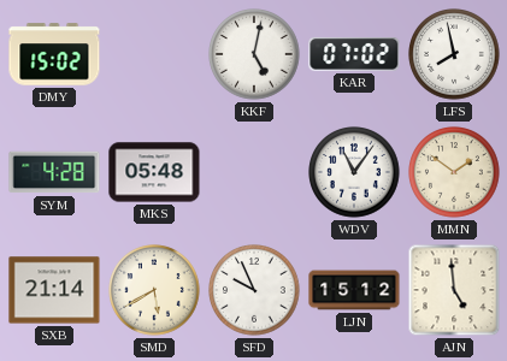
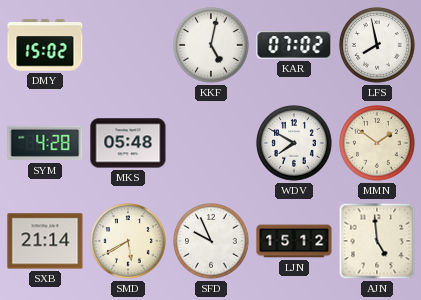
WDV: 11:06 -> 7:50 (294, 143)
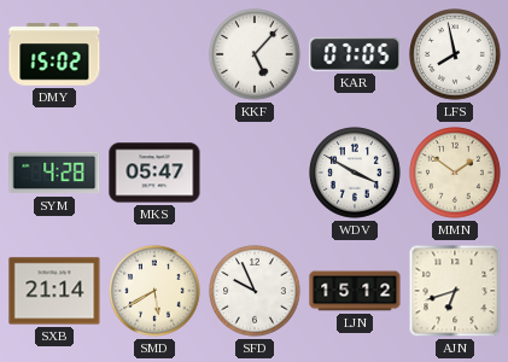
KKF: 5:02 -> 5:07 (255, 54)
KAR: 07:02 -> 07:05 (355, 56)
MKS: 05:48 -> 05:47 (154, 173)
WDV: 7:50 -> 3:50 (355, 173)
AJN: 4:59 -> 6:42 (455, 291)
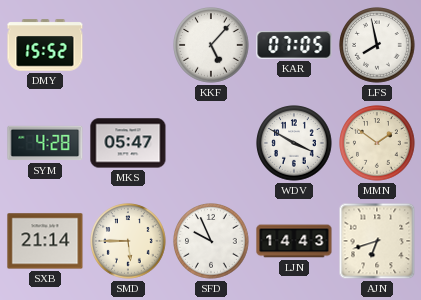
DMY: 15:02 -> 15:52 (45, 45)
SMD: 5:40 -> 5:45 (128, 241)
LJN: 15:12 -> 14:43 (294, 241)
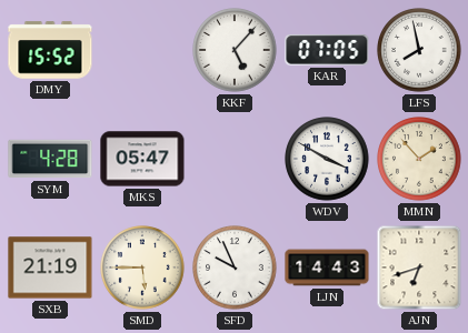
MMN: 1:51 -> 1:53 (419, 159)
SXB: 21:14 -> 21:19 (50, 268)
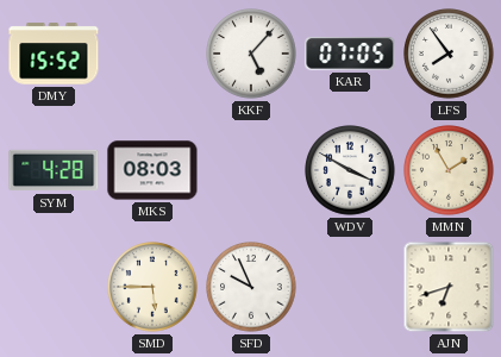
LFS: 7:58 -> 7:54 (449, 54)
MKS: 05:47 -> 08:03 (152, 170)
MMN: 1:53 -> 1:55 (449, 170)
SXB: 21:19 -> none (50, 268)
LJN: 14:43 -> none (327, 268)
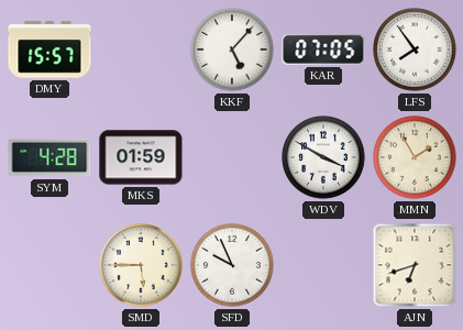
DMY: 15:52 -> 15:57 (49, 50)
MKS: 08:03 -> 01:59 (141, 157)
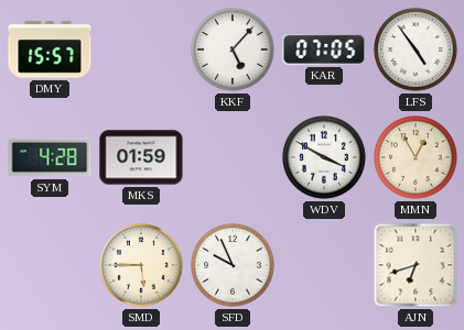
LFS: 7:54 -> 4:54 (416, 50)
MMN: 1:55 -> 12:55 (416, 157)
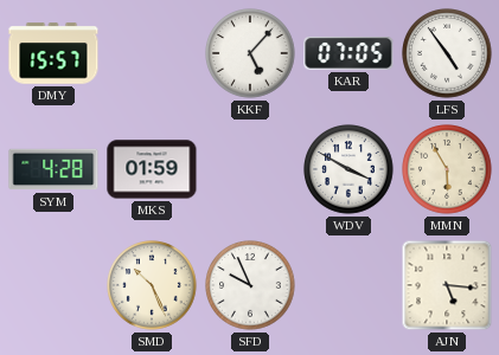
MMN: 12:55 -> 5:55 (447, 169)
SMD: 5:45 -> 10:26 (152, 285)
AJN: 6:42 -> 5:16 (447, 285)
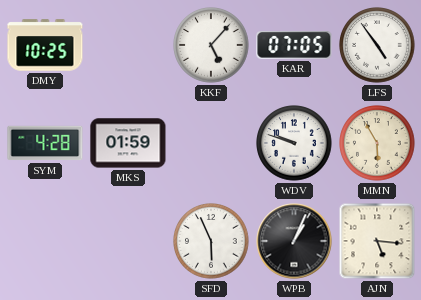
DMY: 15:57 -> 10:25 (45, 45)
WDV: 3:50 -> 9:48 (294, 143)
SMD: 10:26 -> none (152, 285)
SFD: 9:56 -> 5:56 (211, 241)
WPB: none -> 1:04 (294, 241)
